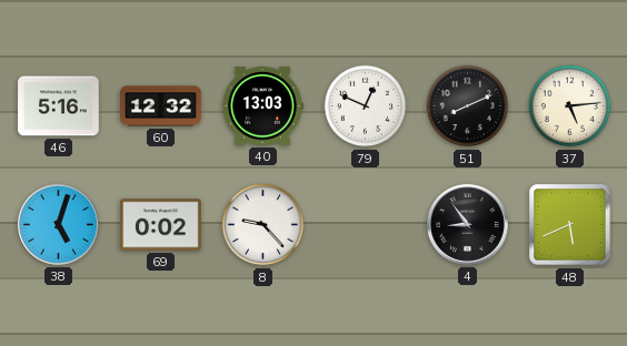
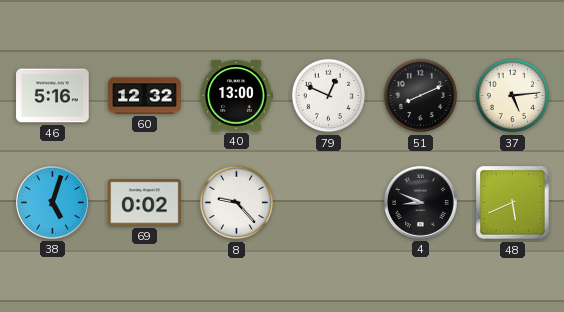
40: 13:03 -> 13:00 (236, 96)
4: 8:54 -> 8:49 (420, 202)
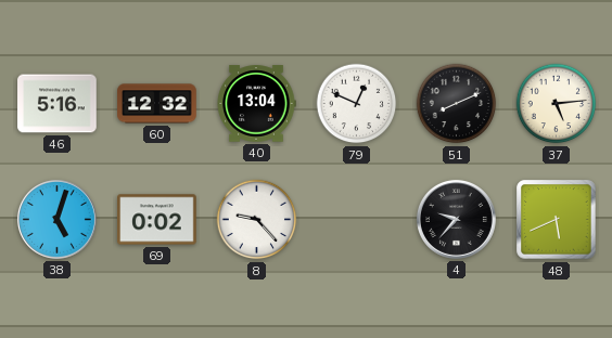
40: 13:00 -> 13:04 (256, 104)
4: 8:49 -> 9:37 (456, 219)
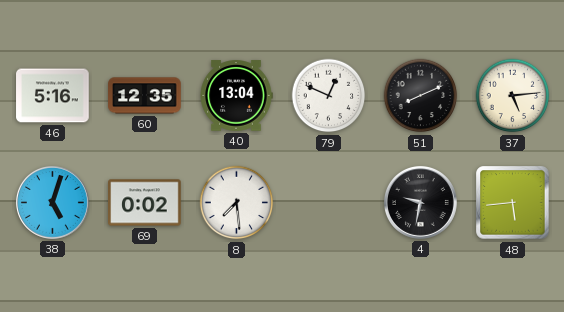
60: 12:32 -> 12:35 (145, 96)
8: 9:23 -> 7:29 (237, 203)
4: 9:37 -> 9:32 (420, 202)
48: 5:41 -> 5:44 (513, 203)
